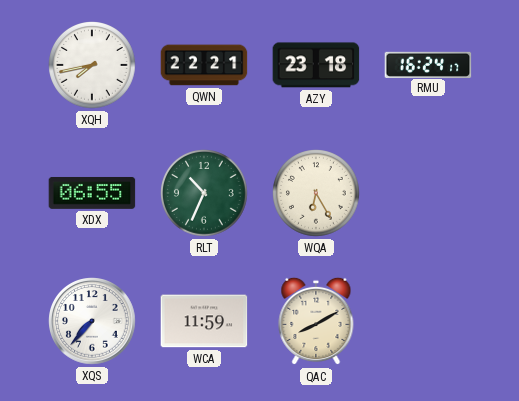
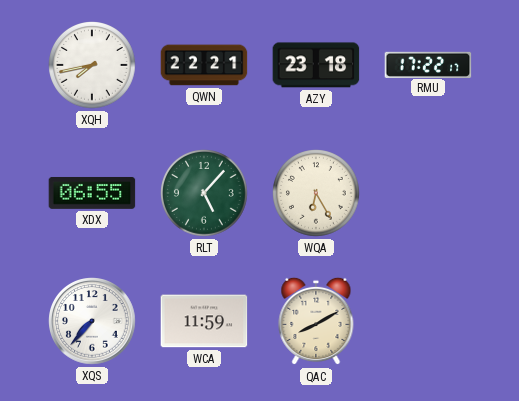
RMU: 16:24 -> 17:22 (428, 64)
RLT: 10:34 -> 5:07 (205, 194)
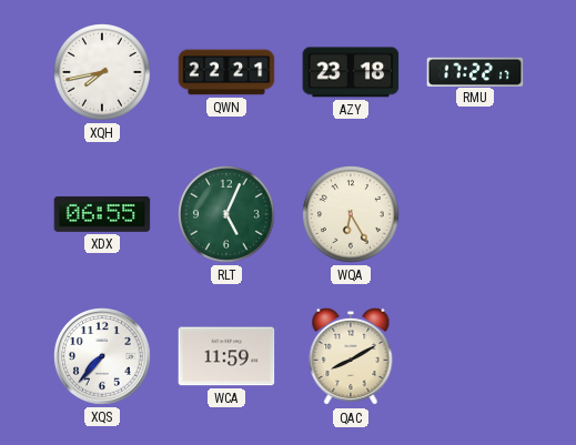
RLT: 5:07 -> 5:04 (228, 215)
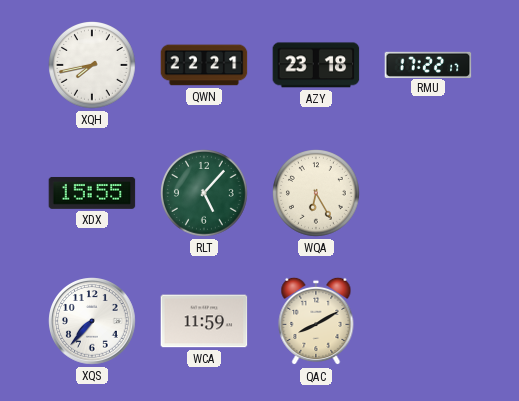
XDX: 06:55 -> 15:55 (92, 193)
RLT: 5:04 -> 5:07 (205, 194)
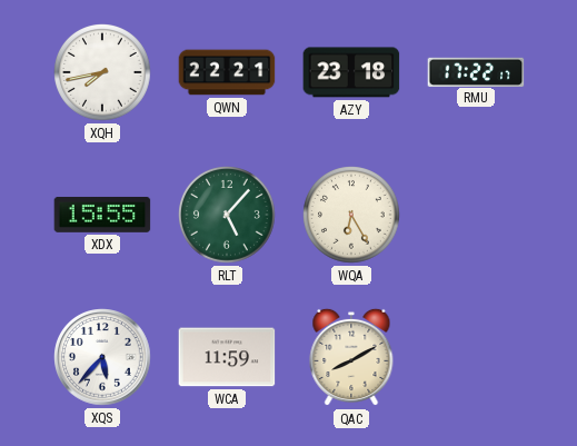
XQS: 7:37 -> 5:37 (102, 357)
